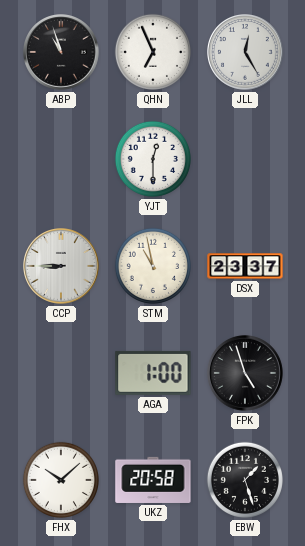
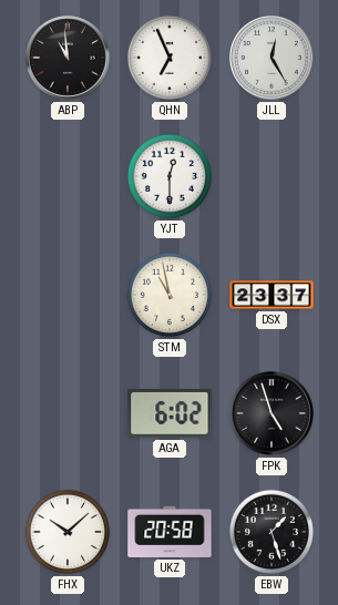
ABP: 10:57 -> 10:59 (69, 59)
CCP: 8:45 -> none (62, 267)
AGA: 1:00 -> 6:02 (170, 413)
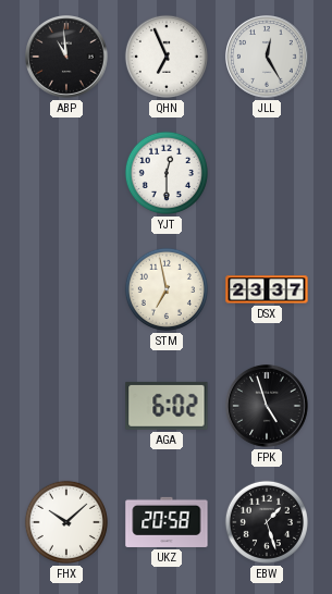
STM: 10:58 -> 6:58 (167, 289)
